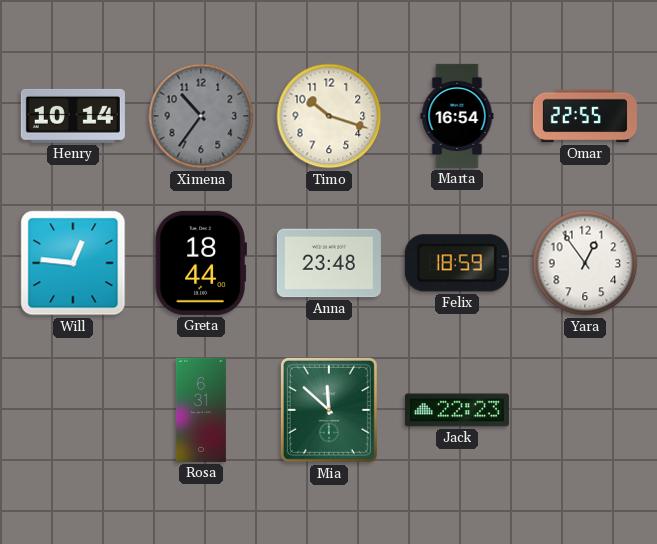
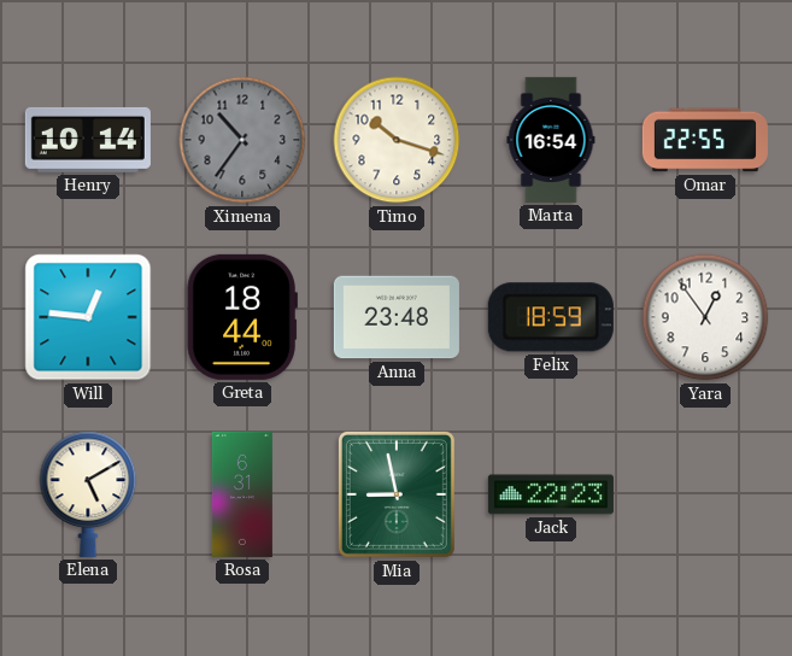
Elena: none -> 5:10 (88, 494)
Mia: 11:52 -> 8:58 (397, 494)
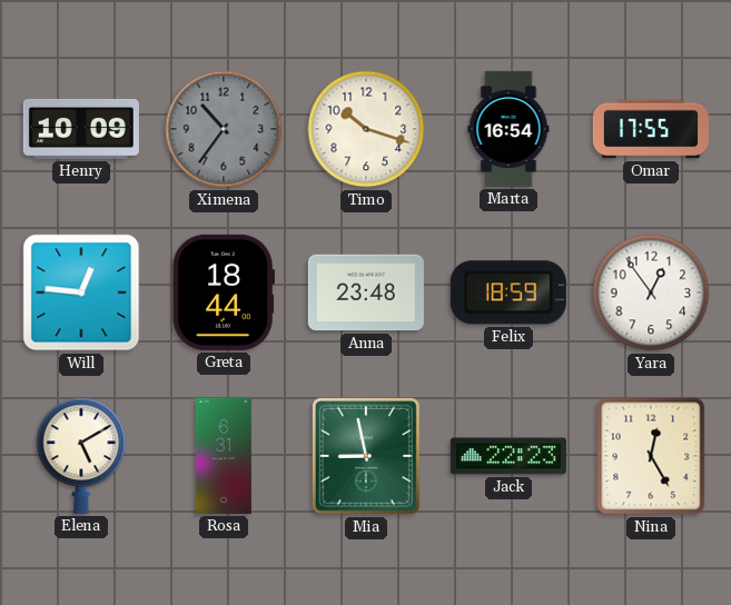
Henry: 10:14 -> 10:09 (81, 129)
Omar: 22:55 -> 17:55 (651, 129)
Nina: none -> 12:25 (651, 456)
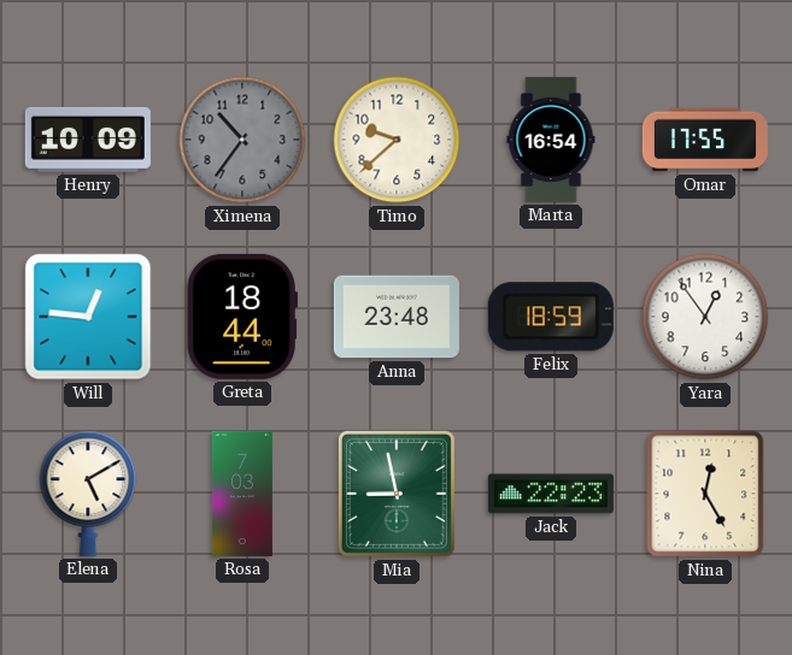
Timo: 10:18 -> 9:38 (397, 140)
Rosa: 6:31 -> 7:03 (242, 494)
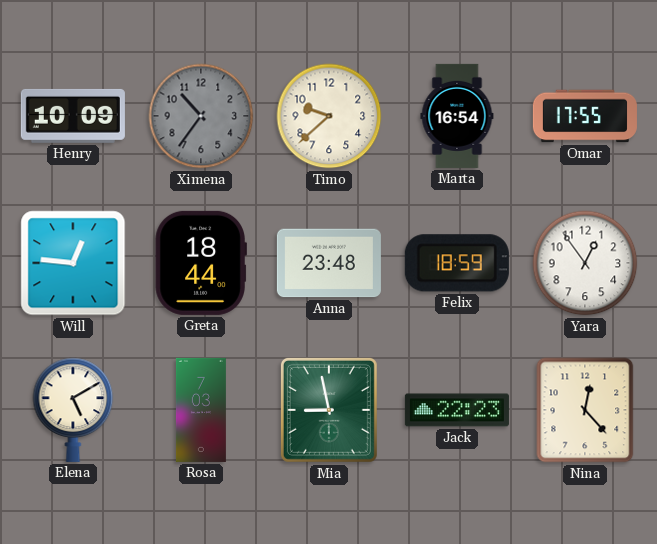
Nina: 12:25 -> 12:23 (585, 410)
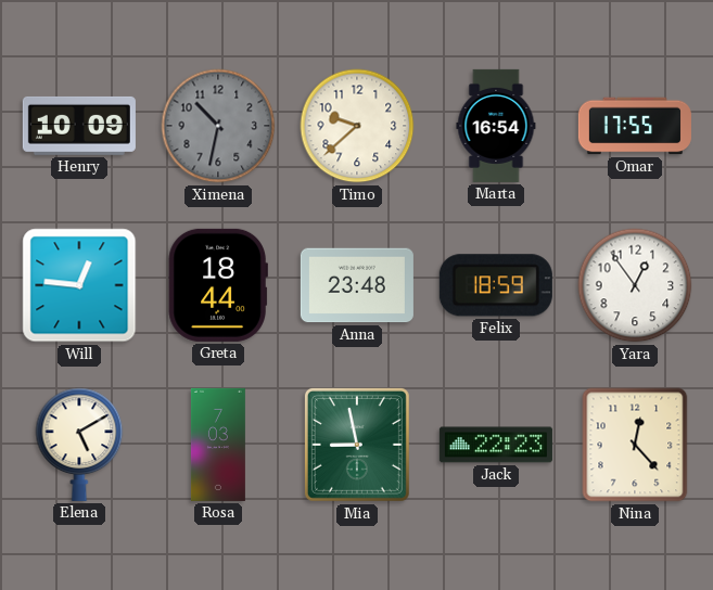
Ximena: 10:36 -> 10:32 (218, 126)
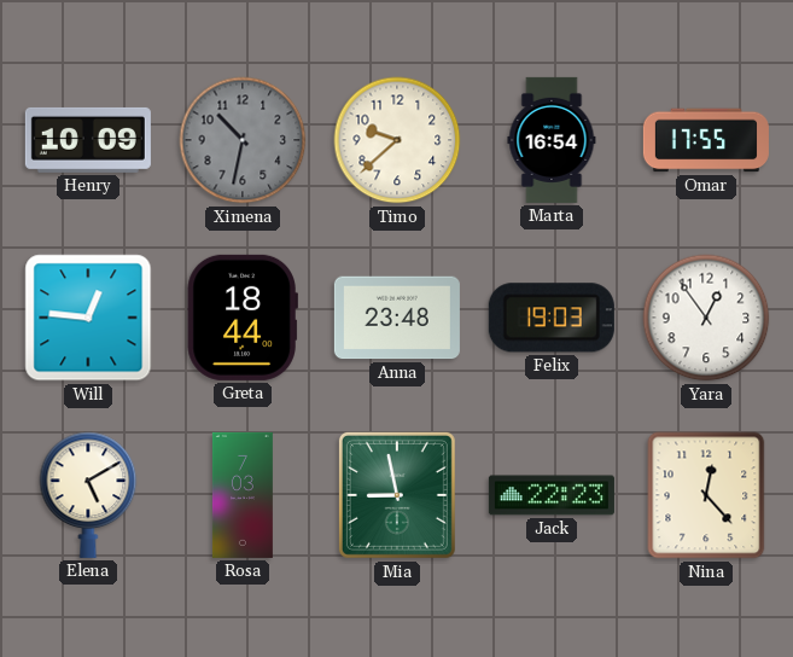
Felix: 18:59 -> 19:03 (552, 318)
